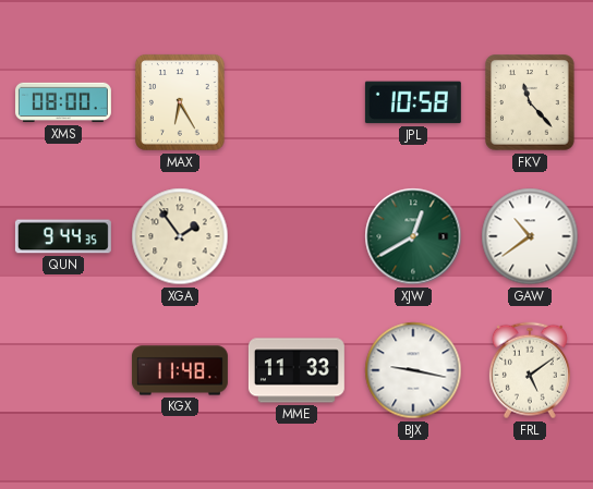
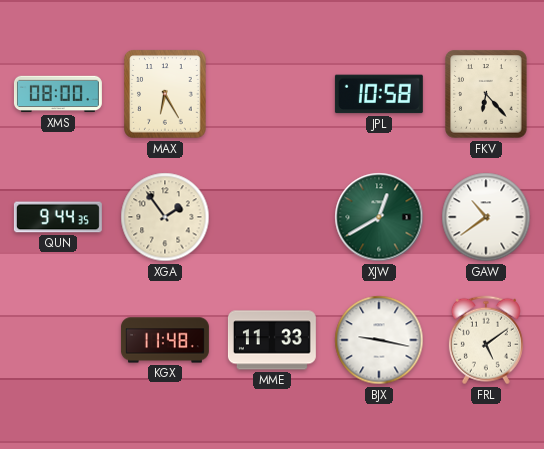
FKV: 11:23 -> 6:23 (486, 94)
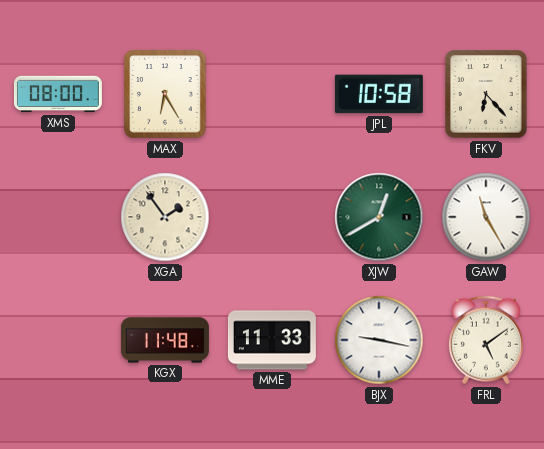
QUN: 9:44 -> none (58, 217)
GAW: 10:39 -> 11:25 (486, 217)
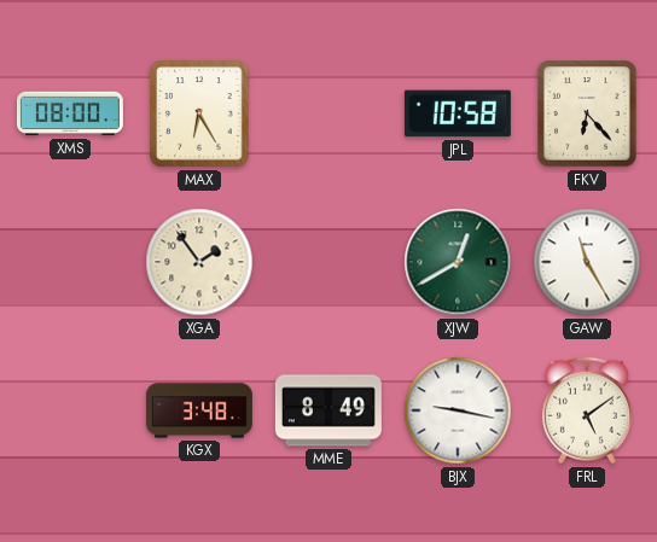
KGX: 11:48 -> 3:48 (199, 410)
MME: 11:33 -> 8:49 (328, 410)
